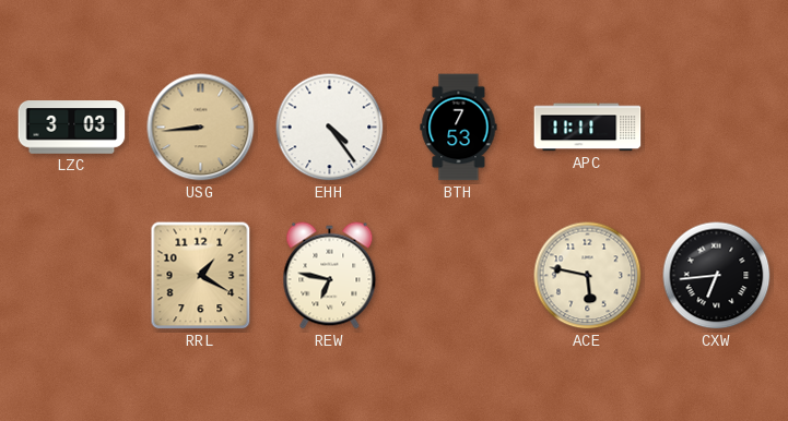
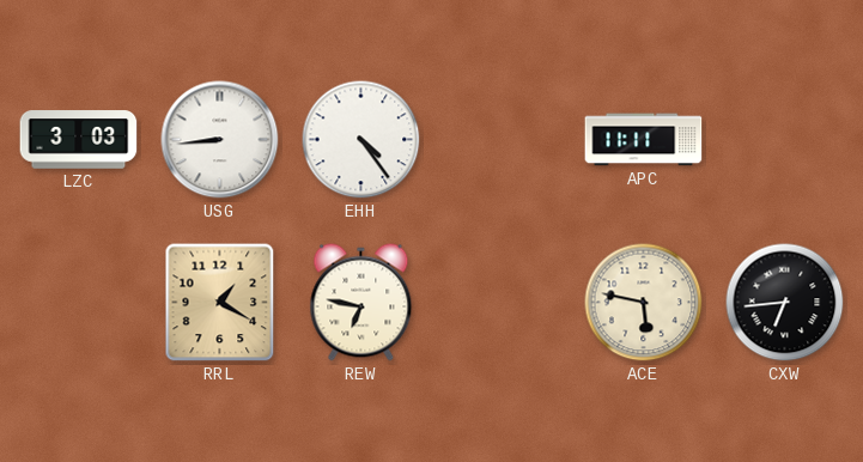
USG dial: champagne -> white (220, 140)
BTH: 7:53 -> none (459, 128)
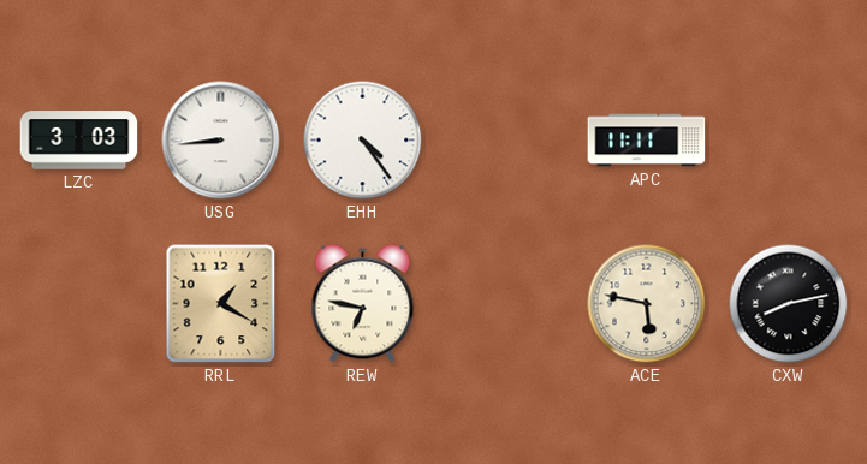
CXW: 6:44 -> 8:13 (789, 304)
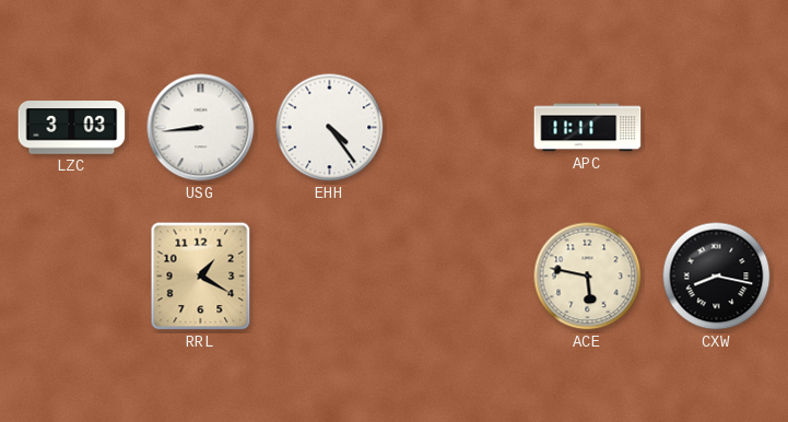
REW: 6:47 -> none (363, 304)
CXW: 8:13 -> 8:17 (717, 277)
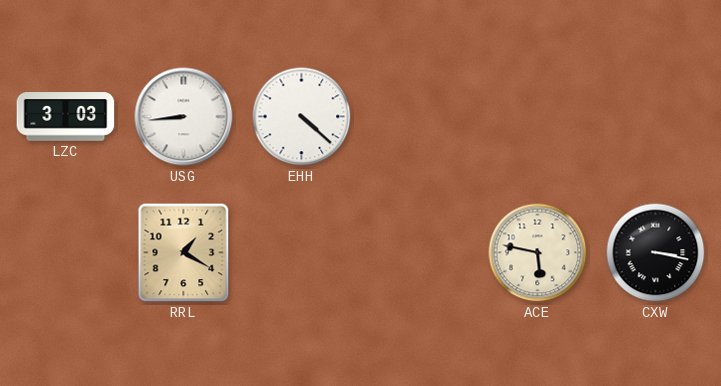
EHH: 4:24 -> 4:22 (302, 117)
APC: 11:11 -> none (588, 128)
CXW: 8:17 -> 3:17 (656, 253)
